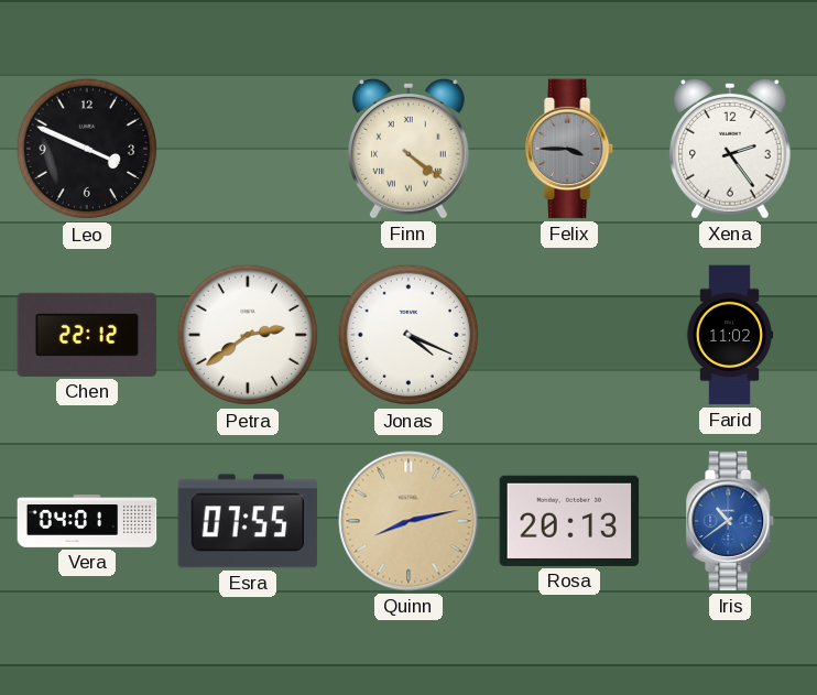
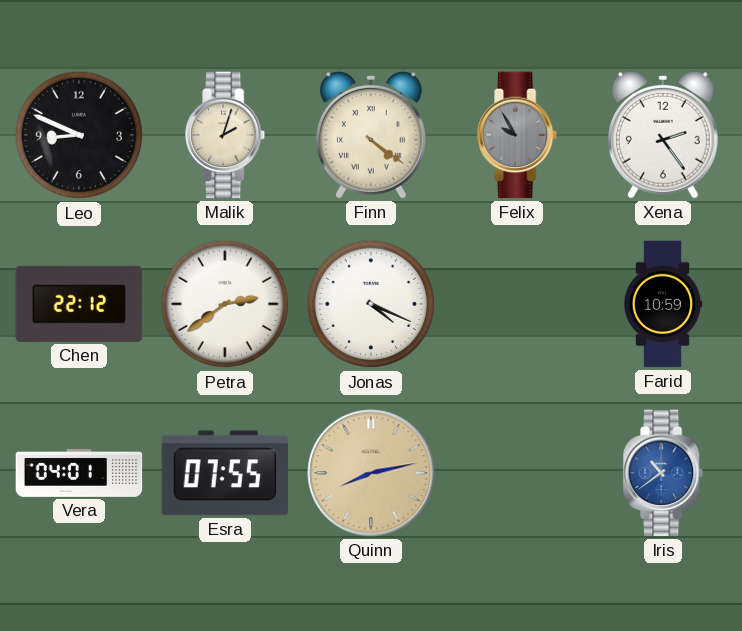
Leo: 3:49 -> 8:49 (79, 135)
Malik: none -> 2:03 (226, 135)
Felix: 3:45 -> 9:55 (518, 135)
Farid: 11:02 -> 10:59 (663, 304)
Rosa: 20:13 -> none (569, 521)
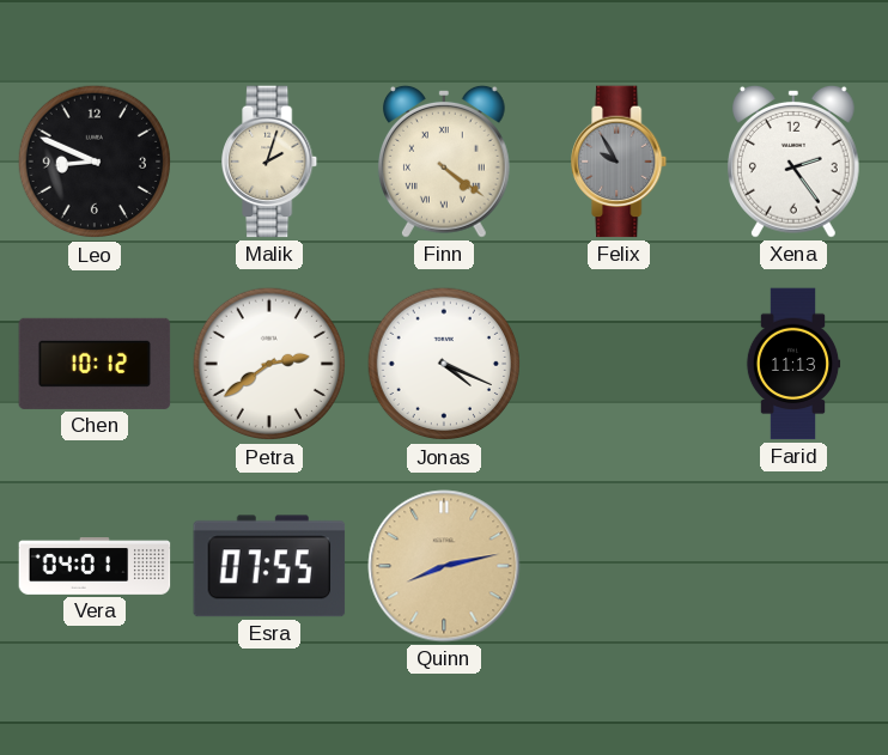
Chen: 22:12 -> 10:12 (95, 364)
Farid: 10:59 -> 11:13 (793, 364)
Iris: 10:39 -> none (664, 473)
